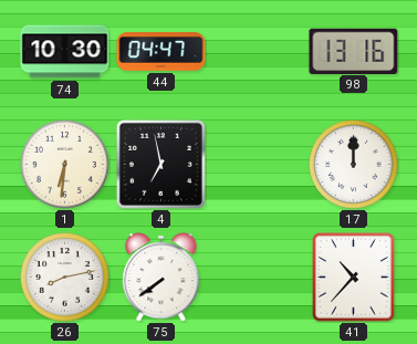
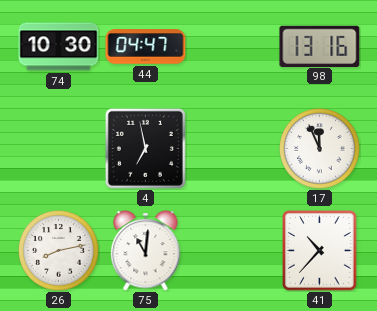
1: 6:31 -> none (65, 165)
17: 12:00 -> 11:56 (320, 149)
75: 7:39 -> 11:01 (146, 251)
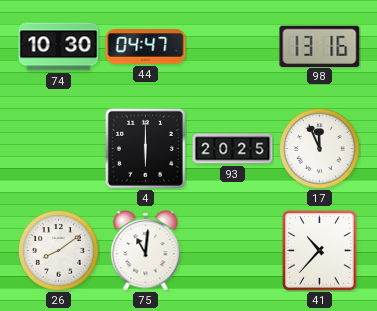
4: 6:58 -> 6:00 (145, 148)
93: none -> 20:25 (233, 149)
26: 8:13 -> 8:09 (59, 251)
